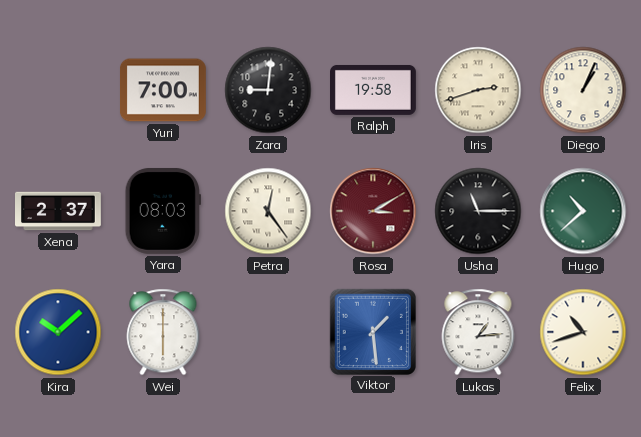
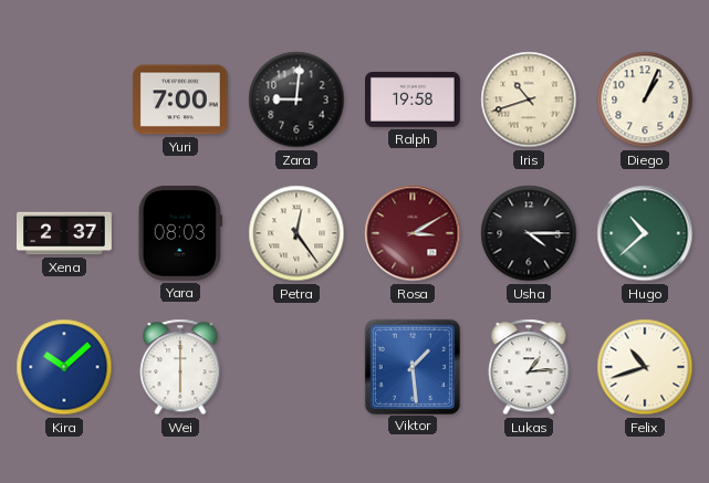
Iris: 2:42 -> 10:42 (529, 99)
Usha: 11:15 -> 4:15 (529, 233)
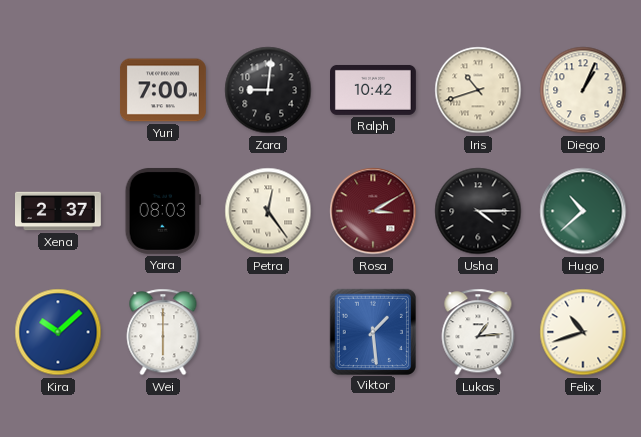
Ralph: 19:58 -> 10:42 (374, 90)
